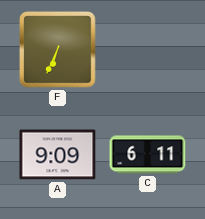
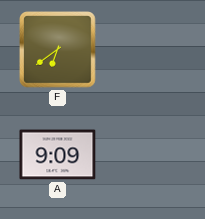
F: 6:34 -> 6:39 (58, 50)
C: 6:11 -> none (148, 155)
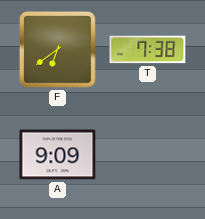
T: none -> 7:38 (148, 50)
